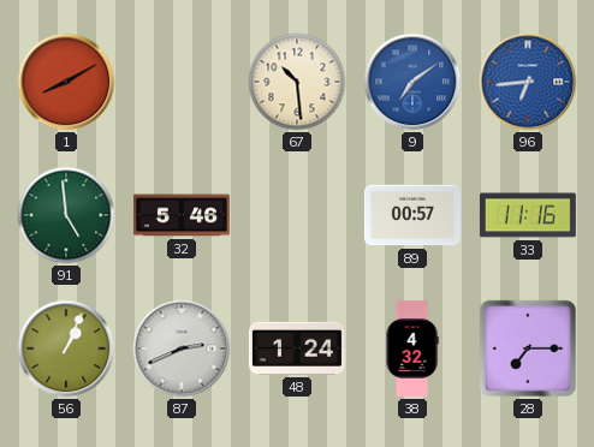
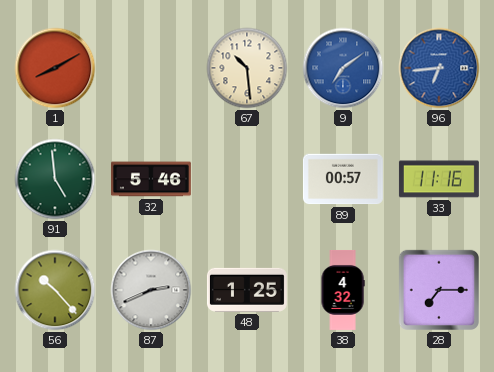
56: 1:04 -> 10:23 (55, 290)
48: 1:24 -> 1:25 (247, 290)
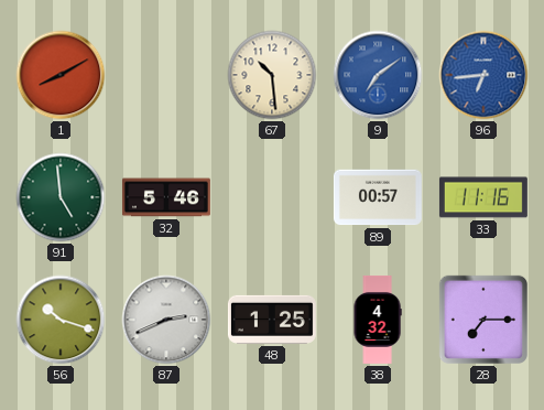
56: 10:23 -> 10:18 (61, 320)
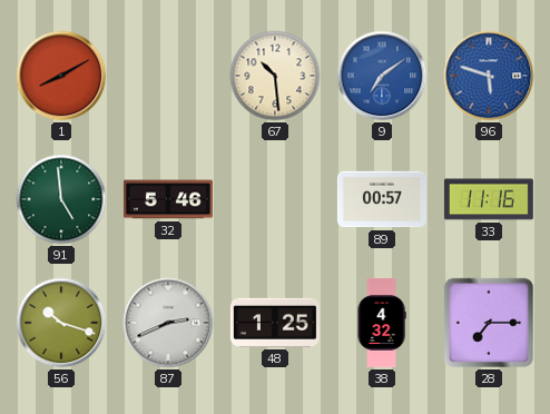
96: 6:44 -> 5:48 (489, 76)
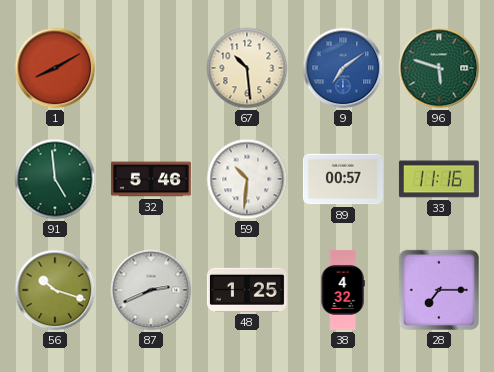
96 dial: blue -> green (439, 68)
59: none -> 10:31 (247, 179)
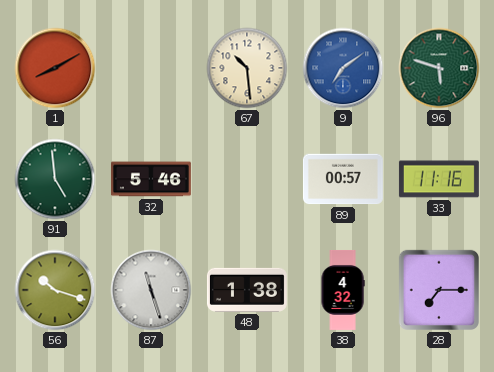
59: 10:31 -> none (247, 179)
87: 2:41 -> 11:27 (151, 290)
48: 1:25 -> 1:38 (247, 290)
